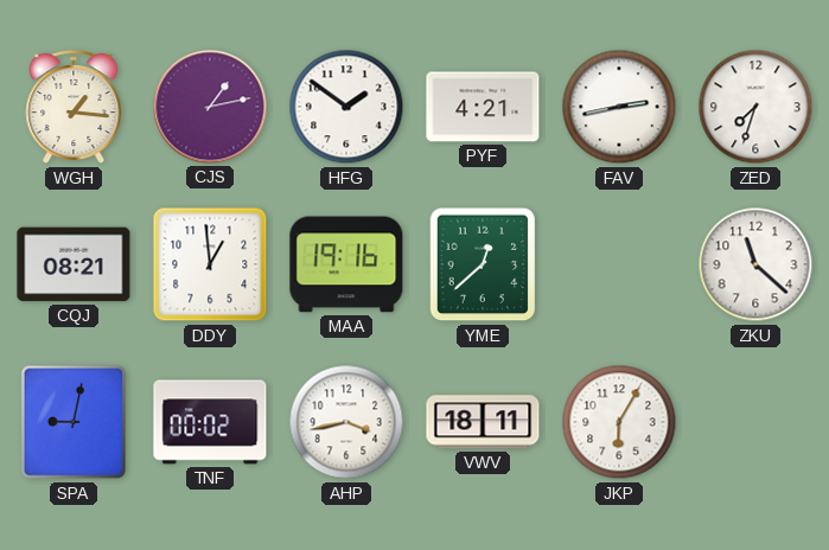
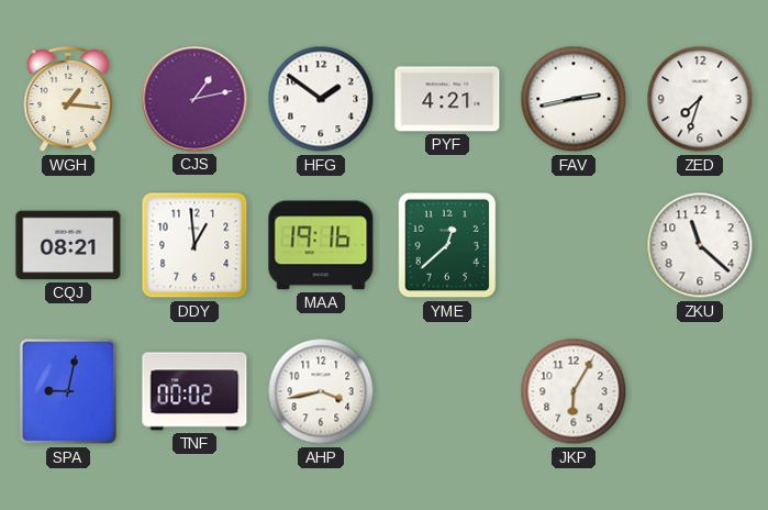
VWV: 18:11 -> none (483, 422)
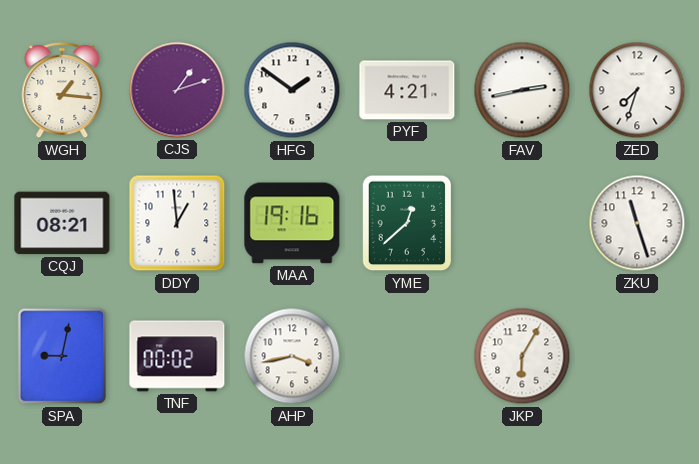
CJS: 1:13 -> 1:12 (177, 90)
ZKU: 11:22 -> 11:27 (637, 223)
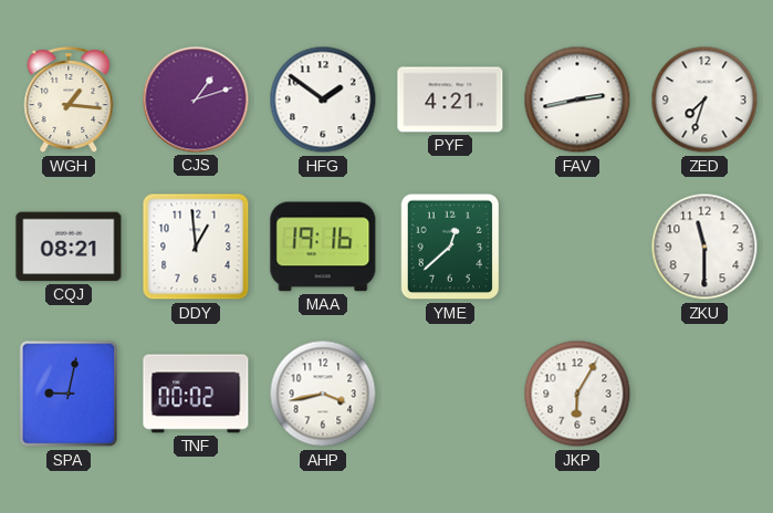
ZKU: 11:27 -> 11:30 (704, 247)
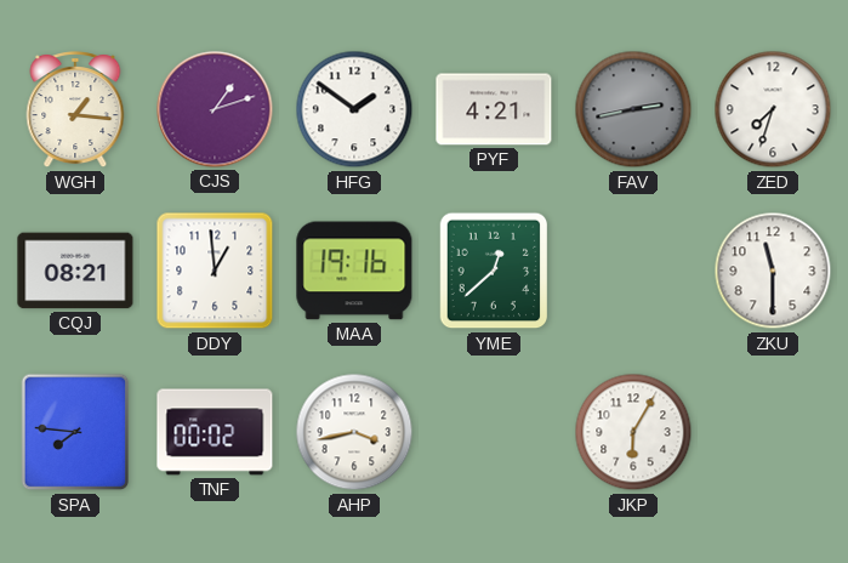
FAV dial: white -> grey (633, 109)
SPA: 9:02 -> 7:46 (75, 432)
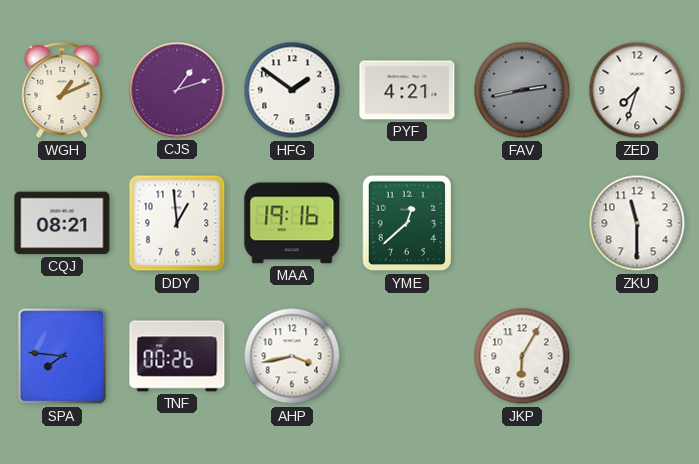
WGH: 1:16 -> 1:11 (62, 91)
TNF: 00:02 -> 00:26 (177, 356)
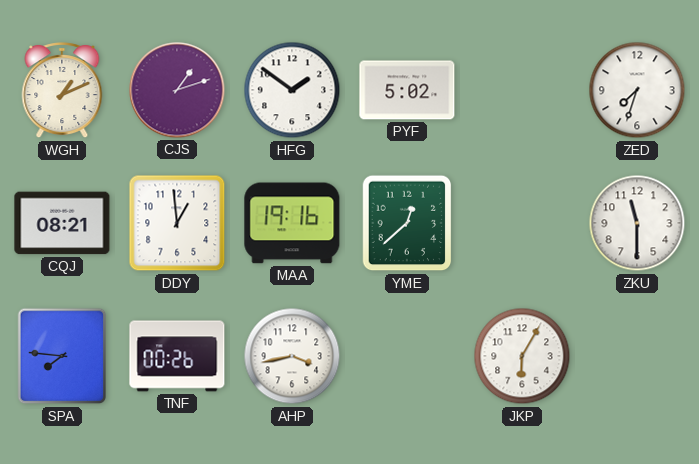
PYF: 4:21 -> 5:02 (407, 90)
FAV: 2:43 -> none (522, 90)
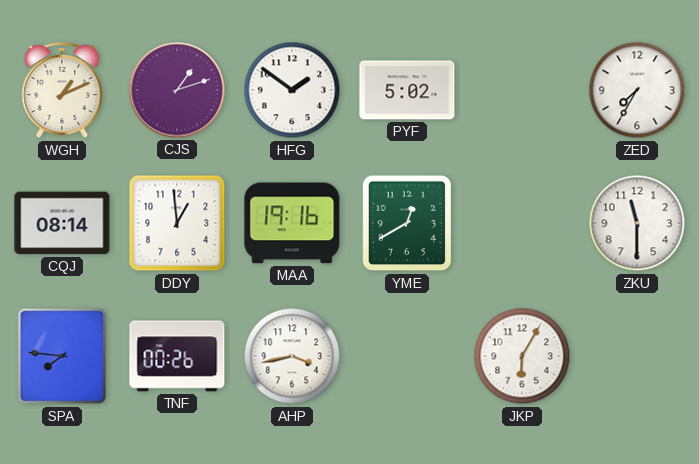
ZED: 7:33 -> 7:35 (637, 90)
CQJ: 08:21 -> 08:14 (62, 223)
YME: 12:38 -> 12:40 (407, 223)
